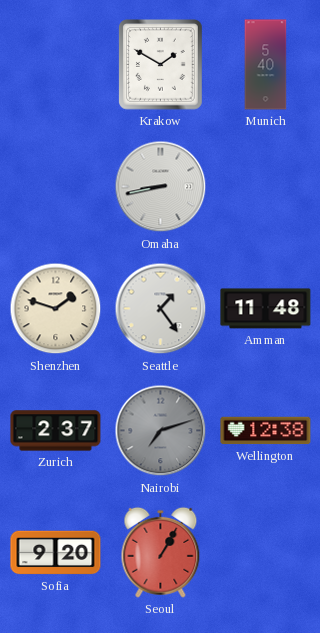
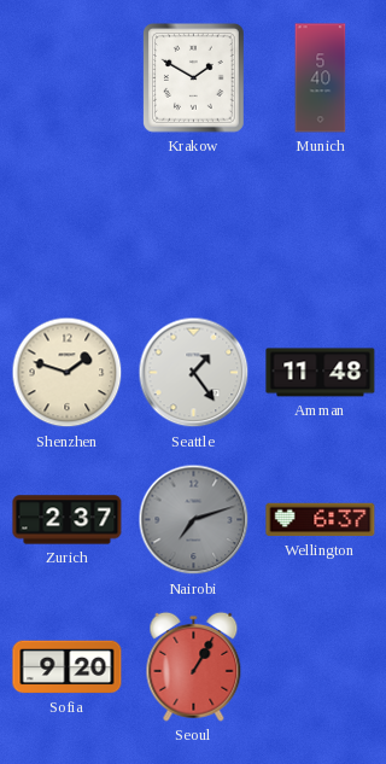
Omaha: 8:43 -> none (161, 187)
Wellington: 12:38 -> 6:37 (321, 520)
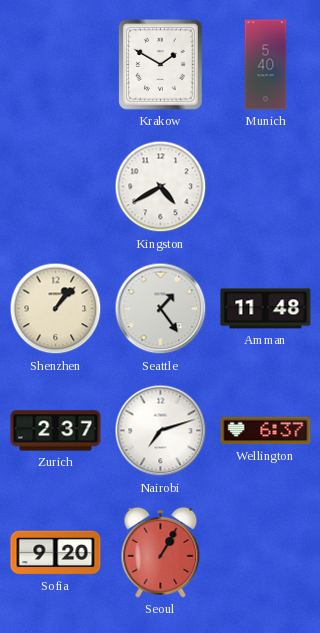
Kingston: none -> 4:40 (161, 187)
Shenzhen: 1:48 -> 1:07 (56, 309)
Nairobi dial: grey -> white (161, 431)
